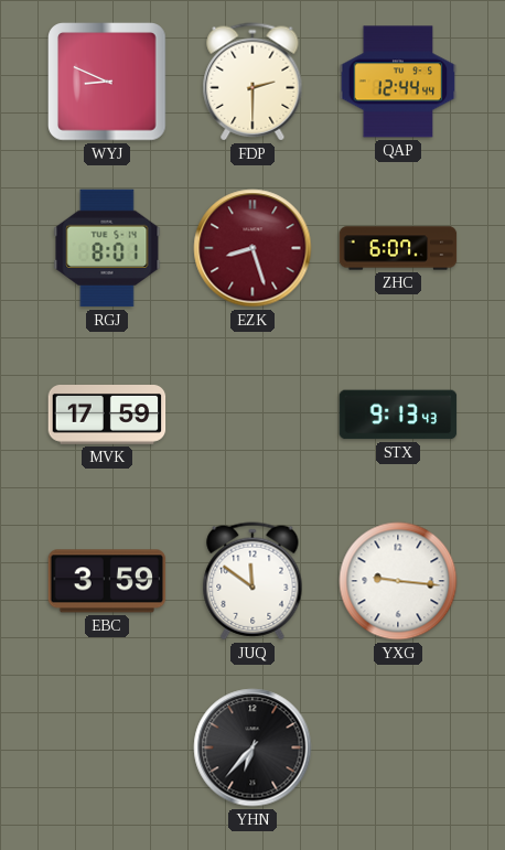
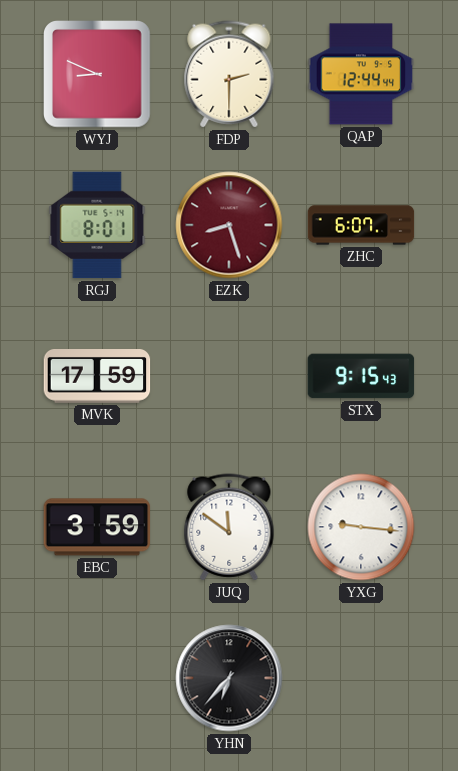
STX: 9:13 -> 9:15 (361, 376)
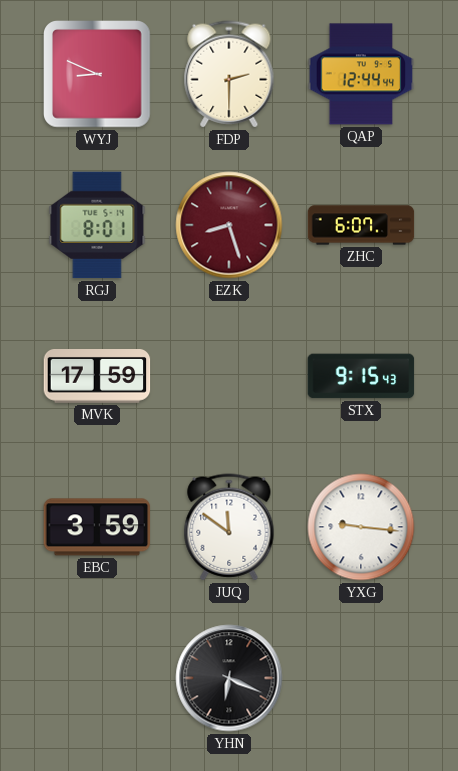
YHN: 6:37 -> 6:19 (229, 678)
